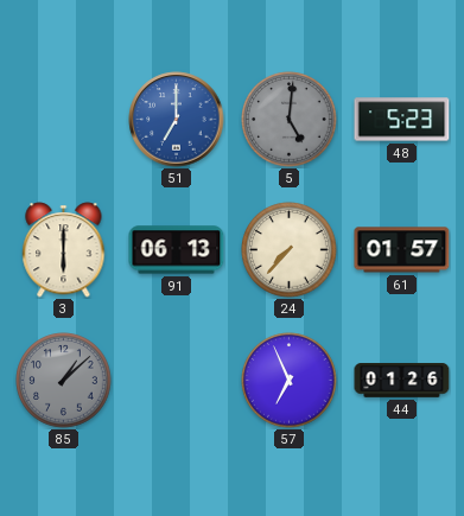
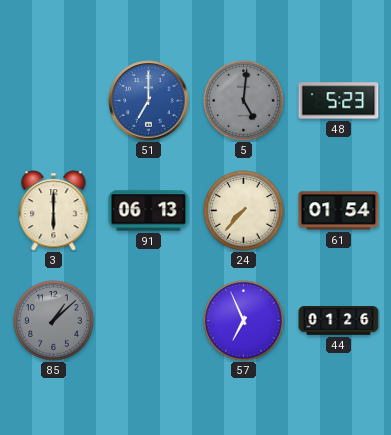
61: 01:57 -> 01:54 (339, 211)
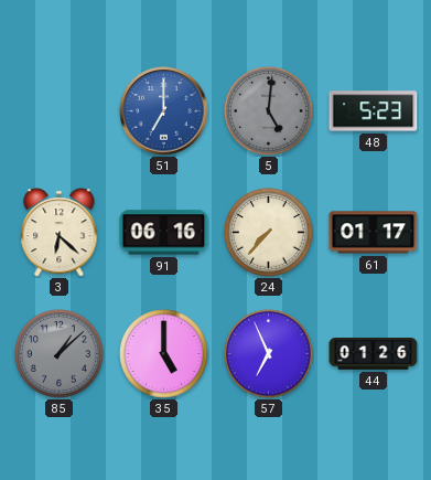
3: 6:00 -> 6:22 (60, 233)
91: 06:13 -> 06:16 (164, 233)
61: 01:54 -> 01:17 (374, 233)
35: none -> 5:00 (164, 354)
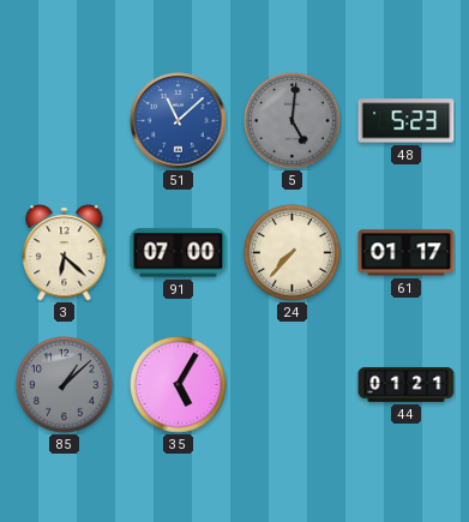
51: 7:00 -> 11:08 (179, 121)
91: 06:16 -> 07:00 (179, 253)
35: 5:00 -> 5:05 (179, 385)
57: 6:56 -> none (269, 354)
44: 01:26 -> 01:21 (407, 385)
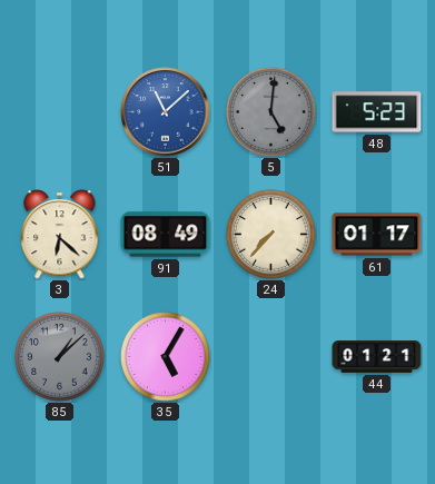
91: 07:00 -> 08:49 (166, 235)
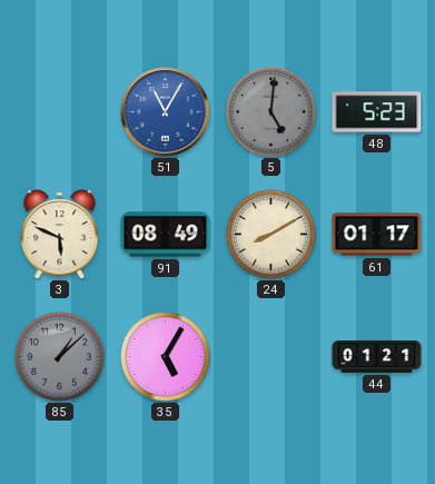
51: 11:08 -> 11:05 (166, 112)
3: 6:22 -> 5:49 (60, 235)
24: 7:37 -> 8:10 (271, 235)
